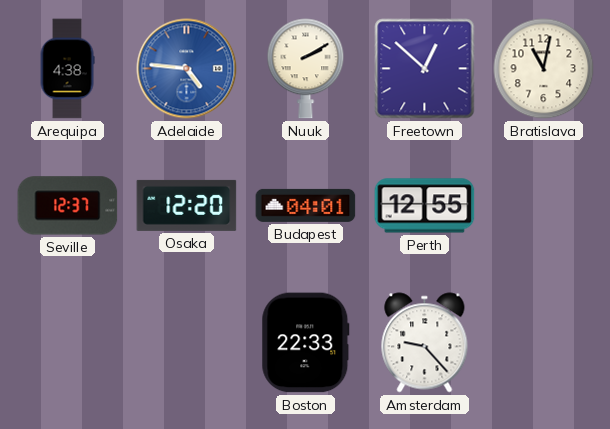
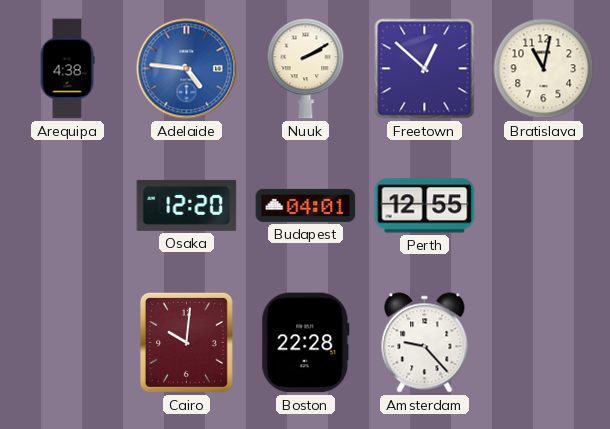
Seville: 12:37 -> none (68, 206)
Cairo: none -> 10:01 (186, 342)
Boston: 22:33 -> 22:28 (306, 343)
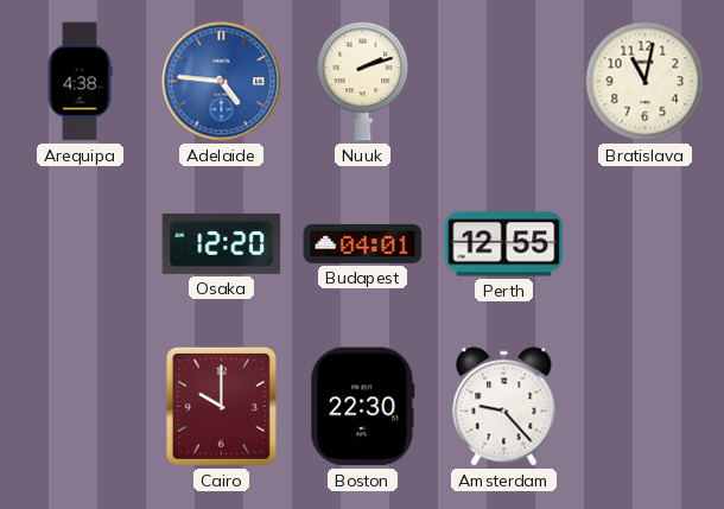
Nuuk: 2:10 -> 2:12 (363, 82)
Freetown: 12:52 -> none (425, 69)
Cairo: 10:01 -> 10:00 (221, 406)
Boston: 22:28 -> 22:30 (363, 407)
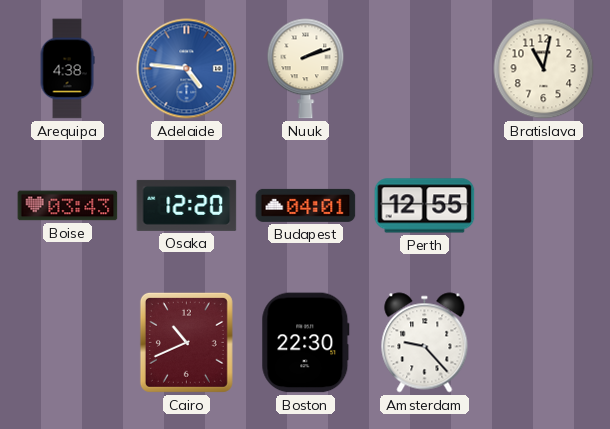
Boise: none -> 03:43 (68, 206)
Cairo: 10:00 -> 10:41 (186, 342)
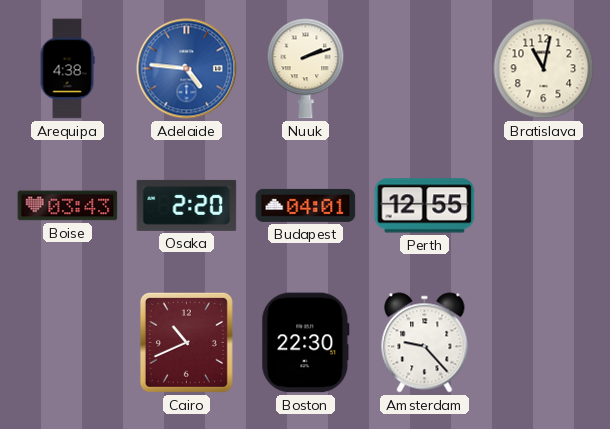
Osaka: 12:20 -> 2:20 (187, 205)
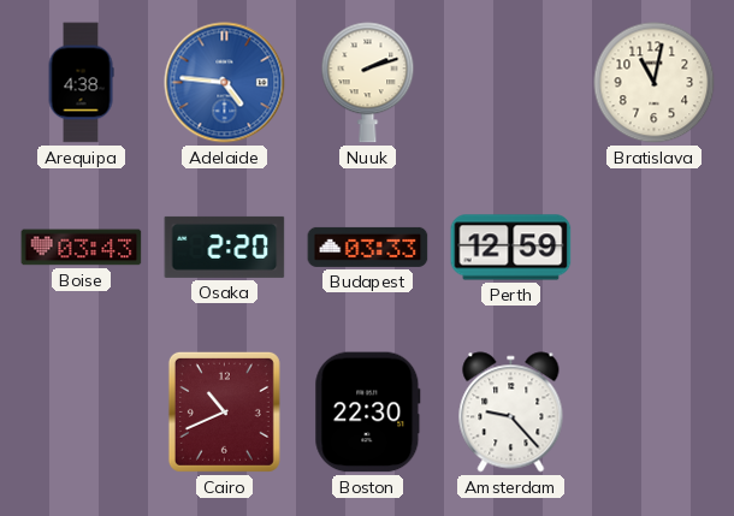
Budapest: 04:01 -> 03:33 (368, 247)
Perth: 12:55 -> 12:59 (511, 248)
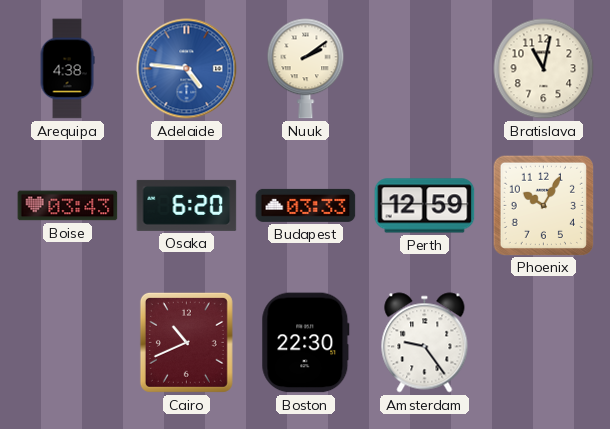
Nuuk: 2:12 -> 2:09 (306, 69)
Osaka: 2:20 -> 6:20 (187, 205)
Phoenix: none -> 10:05 (543, 205)
Amsterdam: 9:23 -> 9:24 (425, 343)
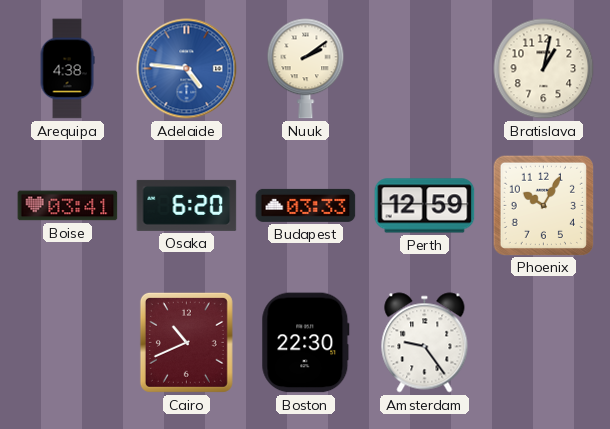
Bratislava: 11:02 -> 1:02 (544, 69)
Boise: 03:43 -> 03:41 (68, 206)
